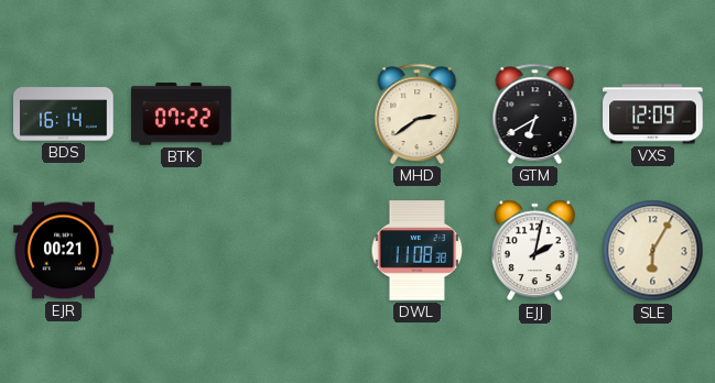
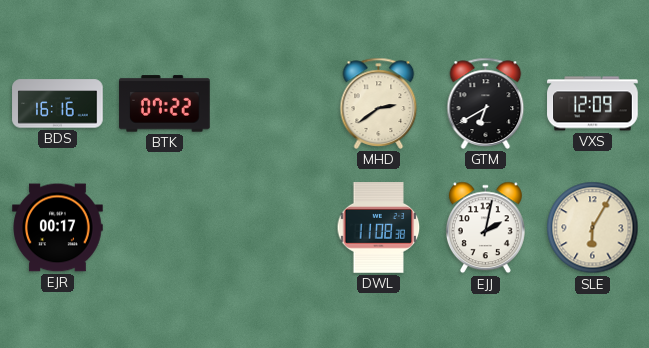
BDS: 16:14 -> 16:16 (58, 104)
EJR: 00:21 -> 00:17 (58, 228)
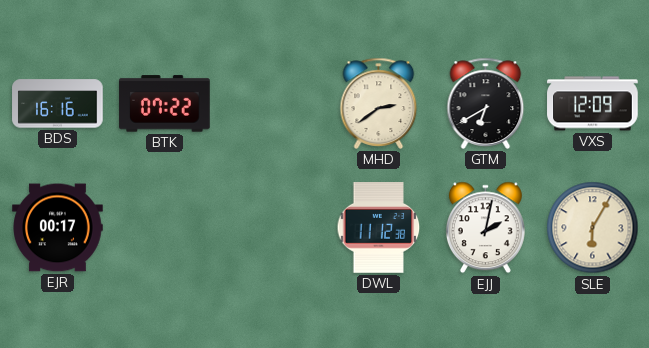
DWL: 11:08 -> 11:12 (379, 228)
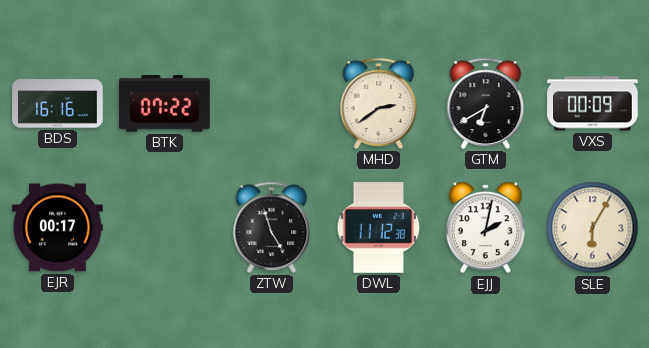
VXS: 12:09 -> 00:09 (593, 104)
ZTW: none -> 4:57 (272, 227)
